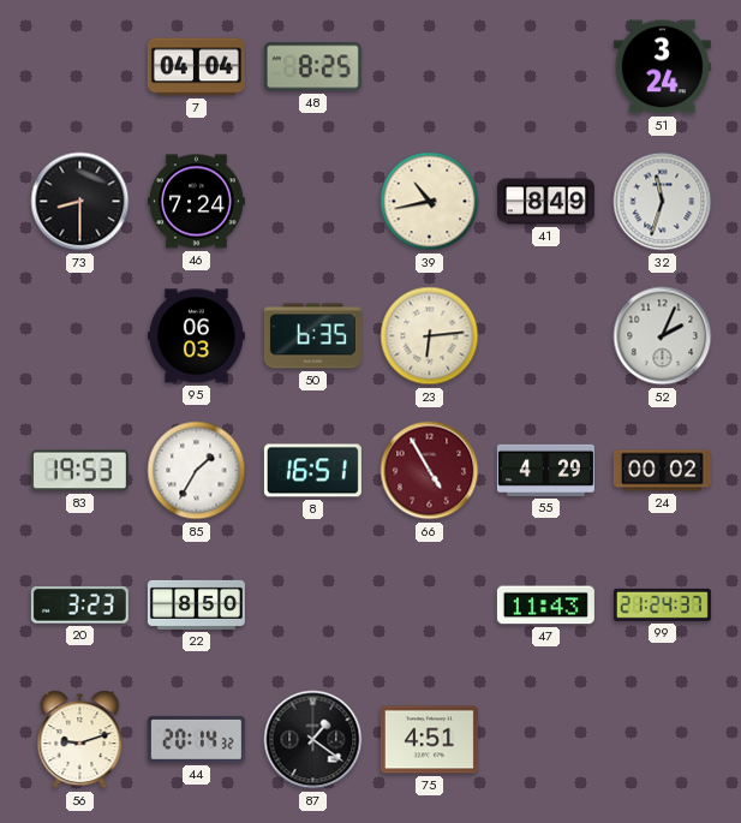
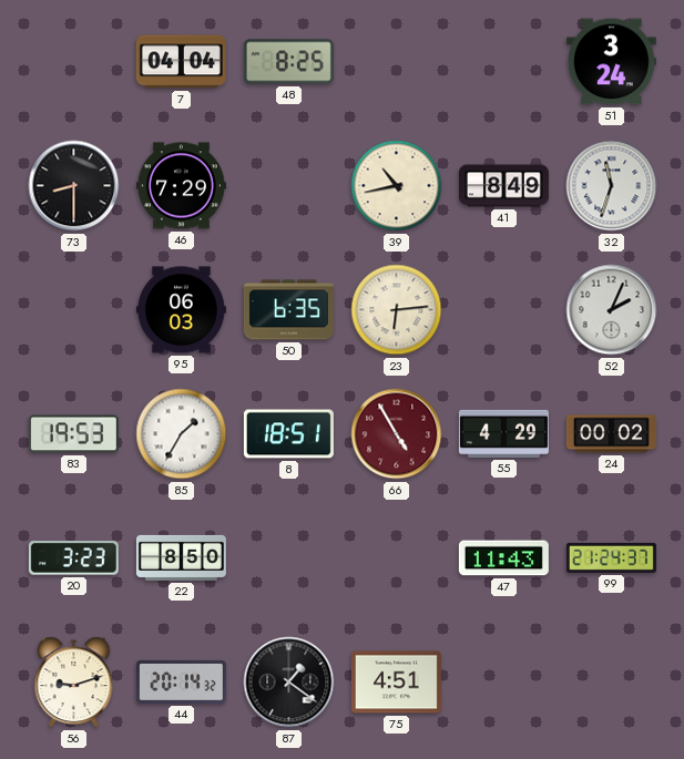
46: 7:24 -> 7:29 (181, 186)
8: 16:51 -> 18:51 (288, 434)
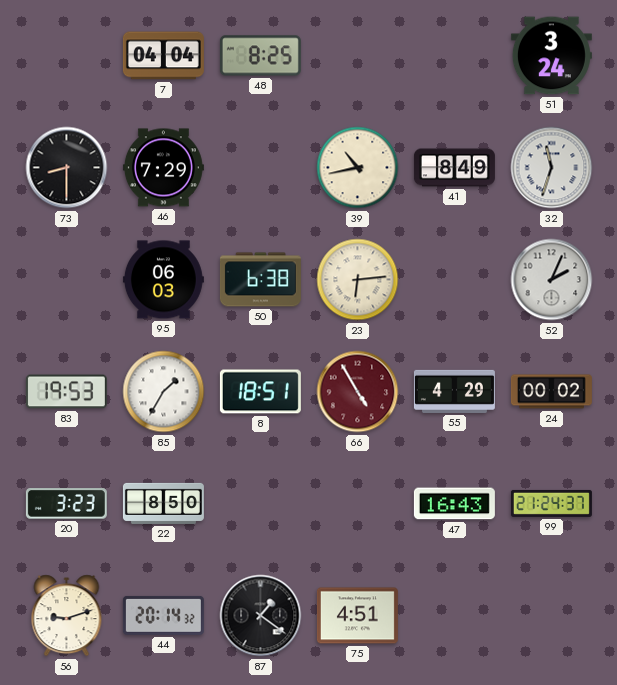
50: 6:35 -> 6:38 (260, 280)
47: 11:43 -> 16:43 (454, 504)
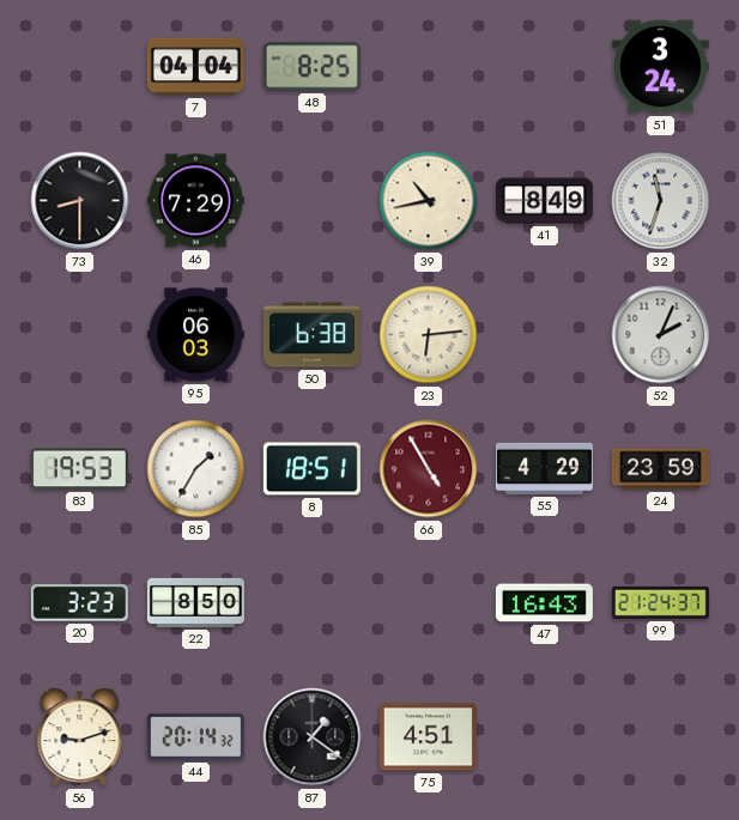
24: 00:02 -> 23:59 (660, 469)
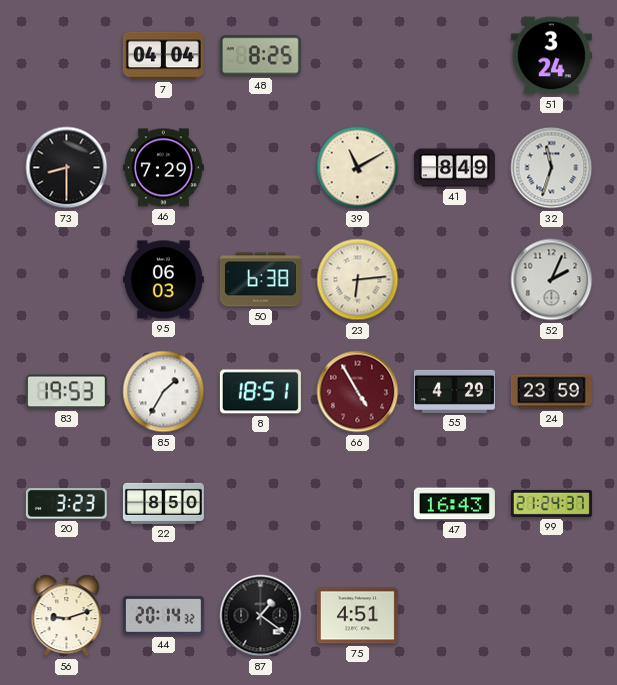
39: 10:43 -> 11:10 (358, 168)
